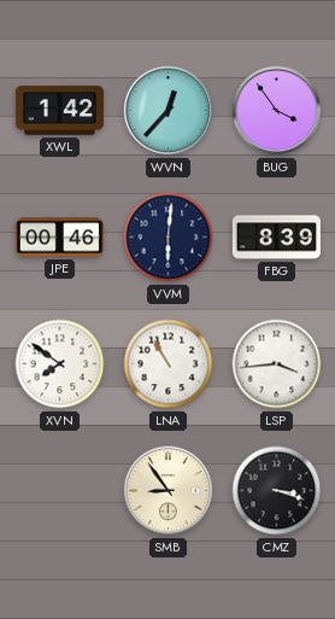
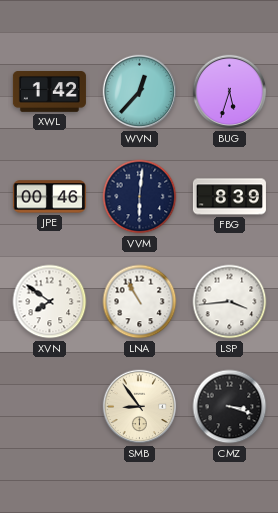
BUG: 3:54 -> 5:33 (230, 92)
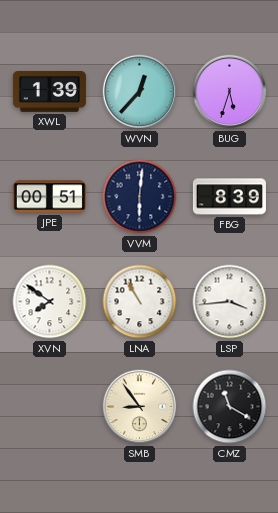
XWL: 1:42 -> 1:39 (49, 92)
JPE: 00:46 -> 00:51 (49, 197)
CMZ: 3:18 -> 11:20 (230, 407)
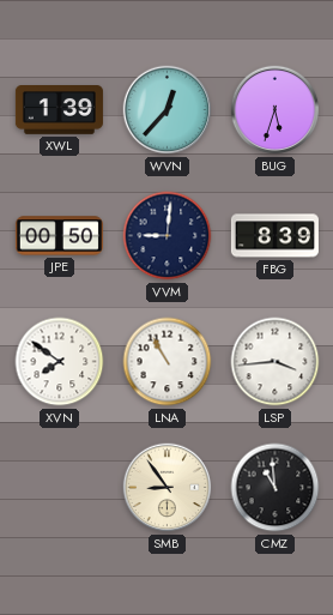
JPE: 00:51 -> 00:50 (59, 236)
VVM: 6:01 -> 9:01 (168, 236)
CMZ: 11:20 -> 10:59 (276, 488)
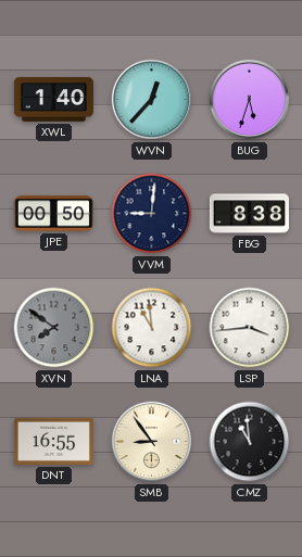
XWL: 1:39 -> 1:40 (53, 100)
FBG: 8:39 -> 8:38 (249, 214)
XVN dial: white -> grey (54, 328)
LNA: 10:55 -> 10:59 (152, 328)
DNT: none -> 16:55 (53, 441)
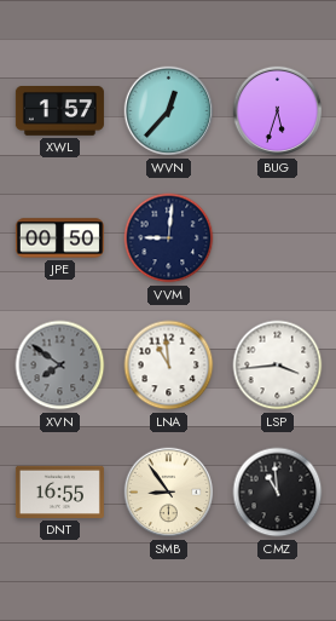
XWL: 1:40 -> 1:57 (59, 111)
FBG: 8:38 -> none (249, 214)
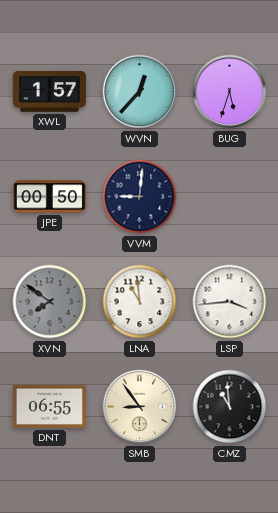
DNT: 16:55 -> 06:55 (49, 406)
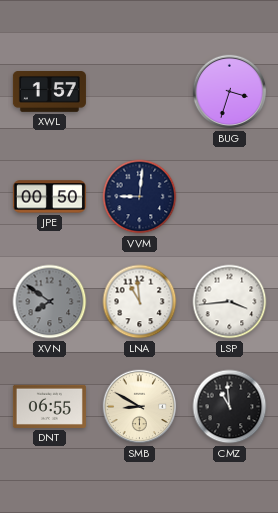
WVN: 12:37 -> none (140, 92)
BUG: 5:33 -> 3:33 (230, 92)
SMB: 8:54 -> 8:50 (140, 407)
